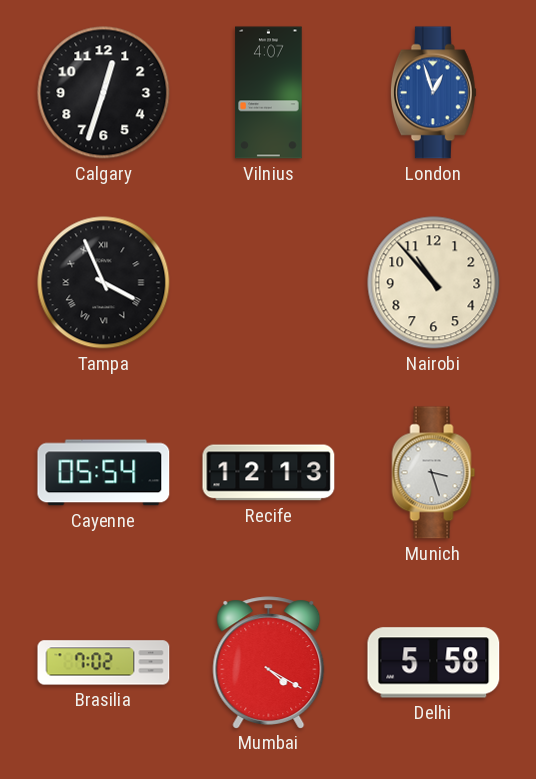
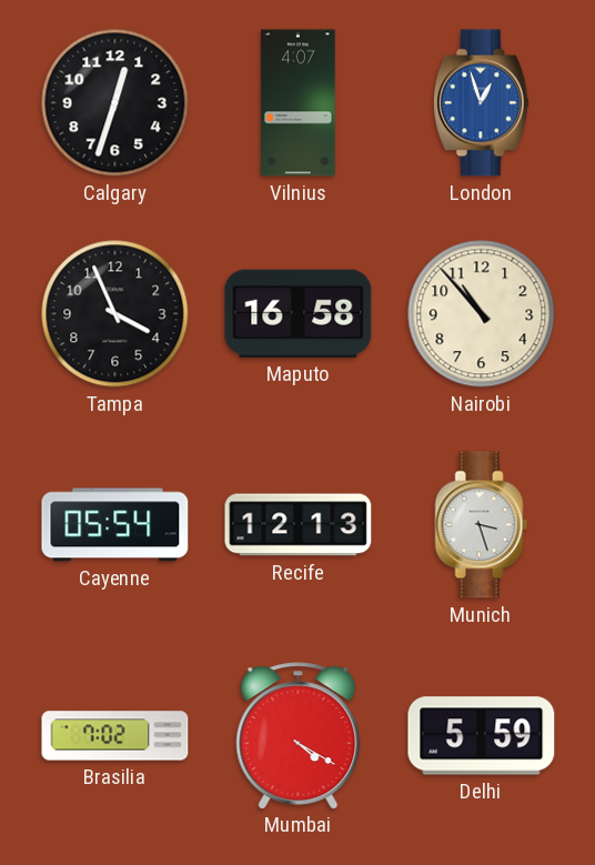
Tampa numerals: Roman -> Arabic (115, 314)
Maputo: none -> 16:58 (299, 313)
Delhi: 5:58 -> 5:59 (482, 736)
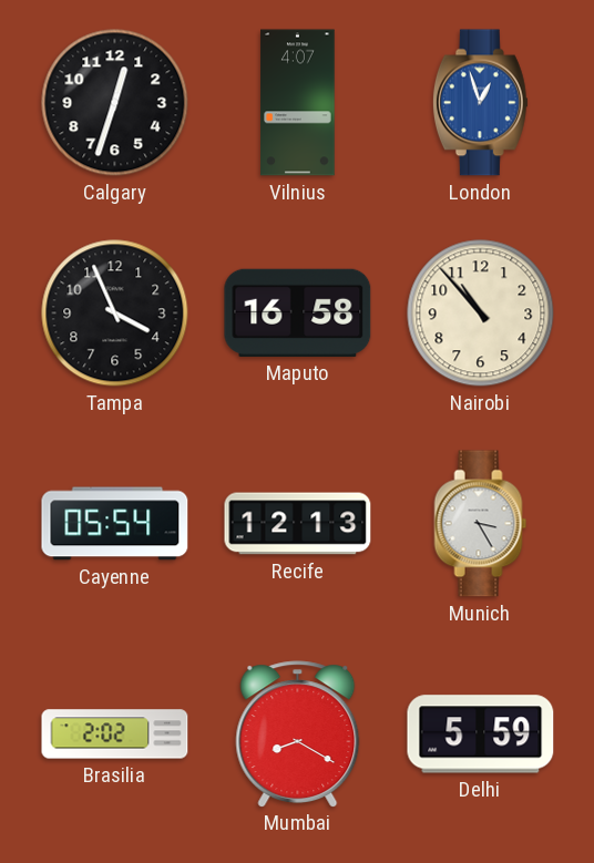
Munich: 3:27 -> 3:25 (481, 524)
Brasilia: 7:02 -> 2:02 (115, 734)
Mumbai: 4:20 -> 8:20 (298, 733)
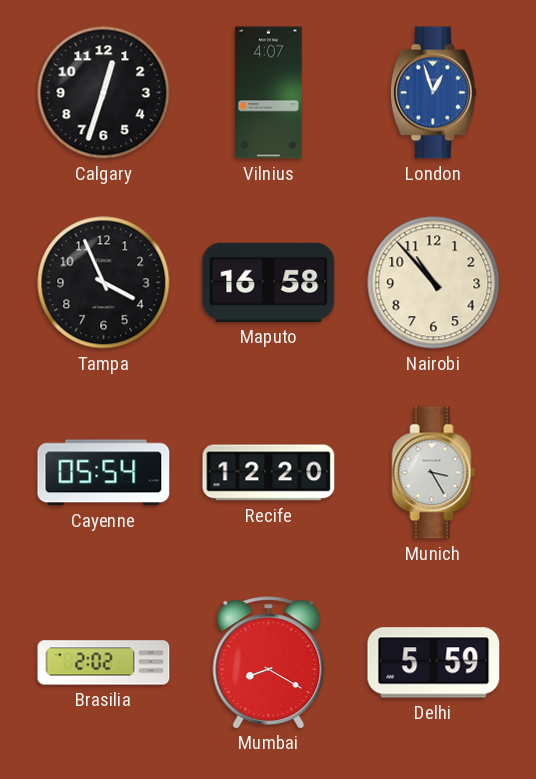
Recife: 12:13 -> 12:20 (269, 473)
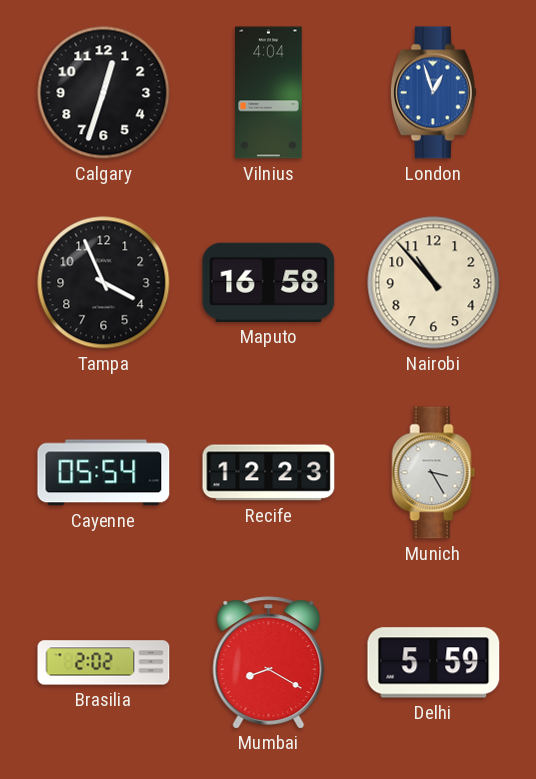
Vilnius: 4:07 -> 4:04 (269, 93)
Recife: 12:20 -> 12:23 (269, 473)
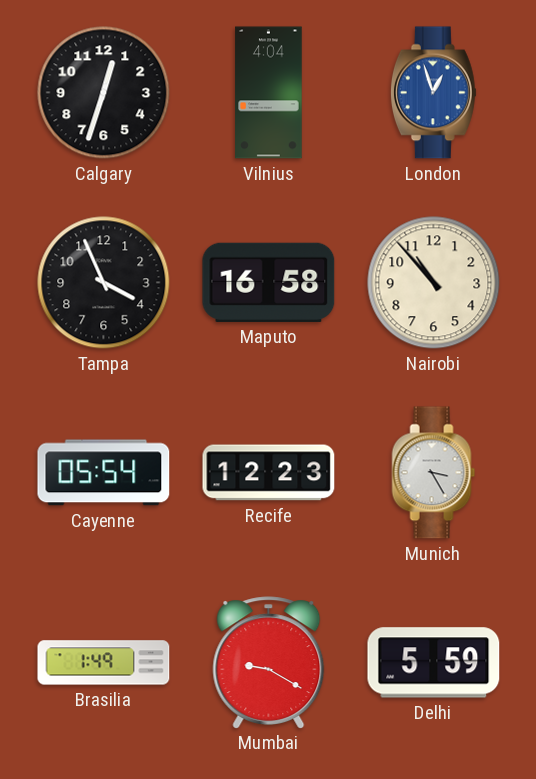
Brasilia: 2:02 -> 1:49 (104, 663)
Mumbai: 8:20 -> 9:20 (269, 662)
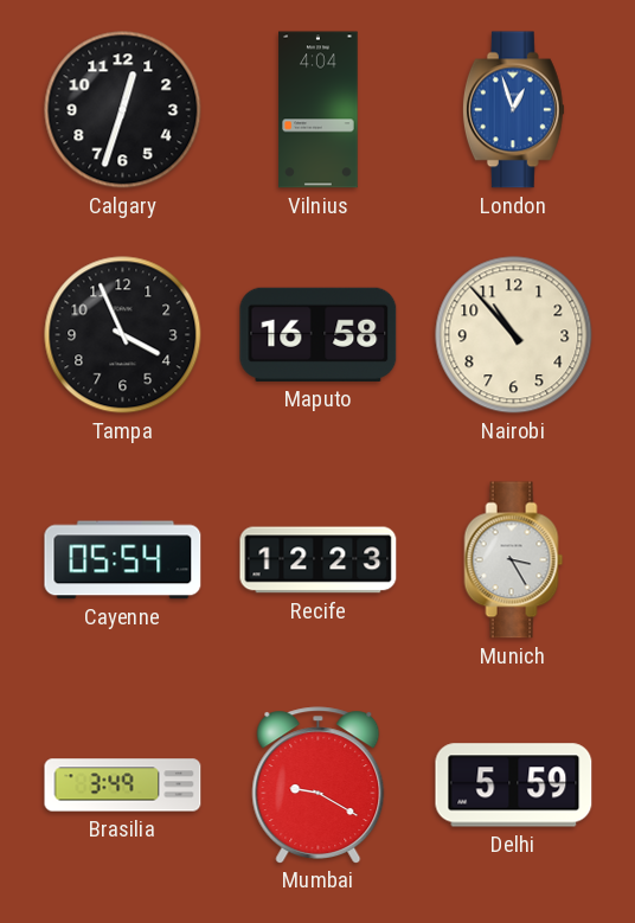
Brasilia: 1:49 -> 3:49 (123, 786)
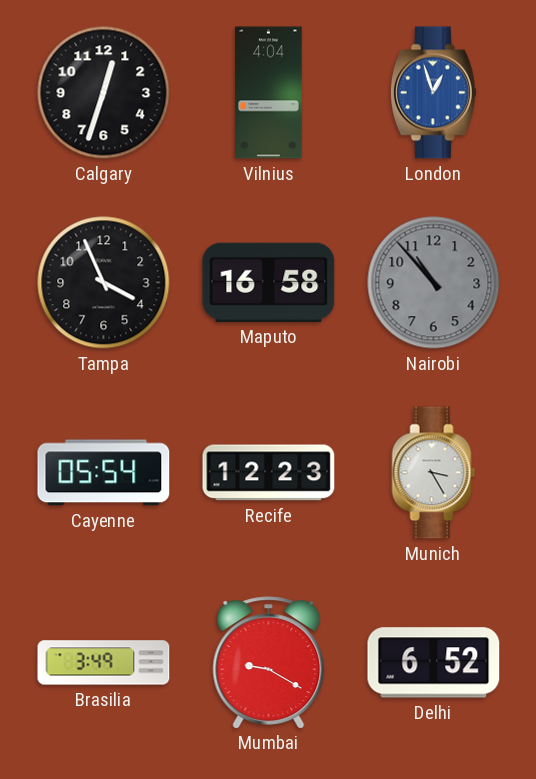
Nairobi dial: cream -> grey (434, 283)
Delhi: 5:59 -> 6:52 (434, 663)
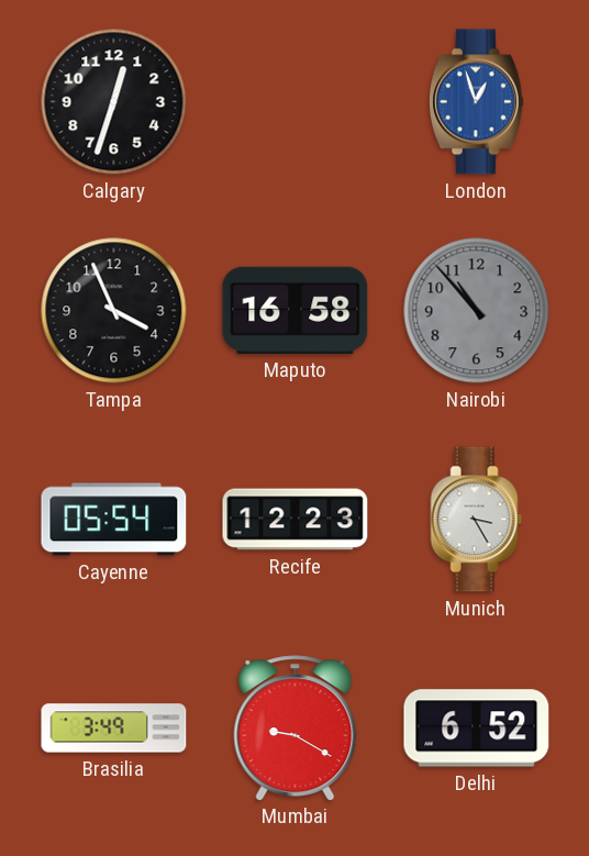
Vilnius: 4:04 -> none (269, 93)
